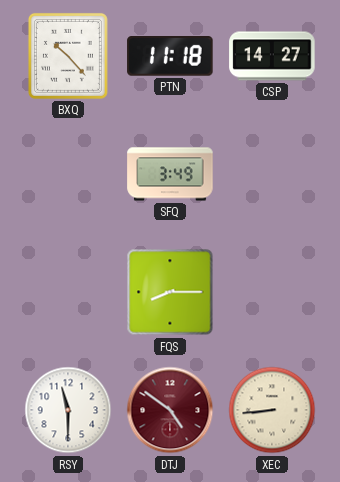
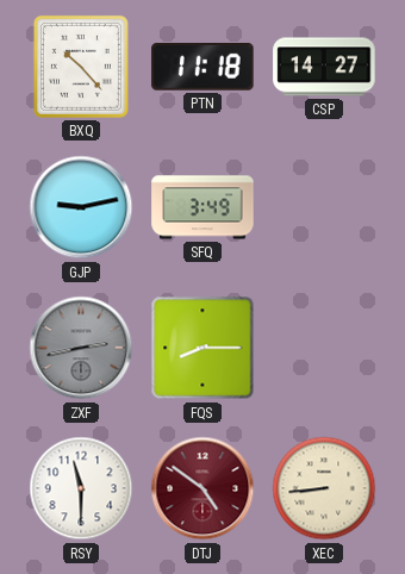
GJP: none -> 9:13 (81, 207)
ZXF: none -> 2:43 (81, 348)
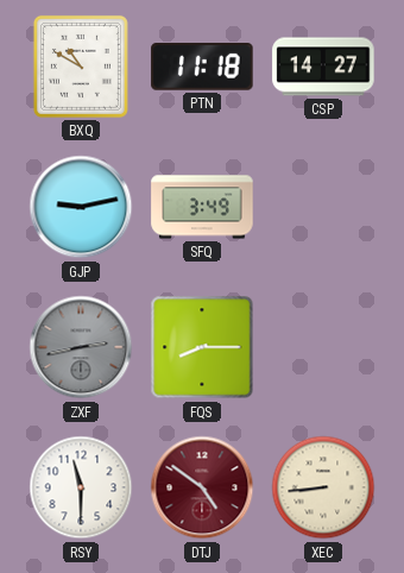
BXQ: 10:23 -> 10:50 (81, 67)
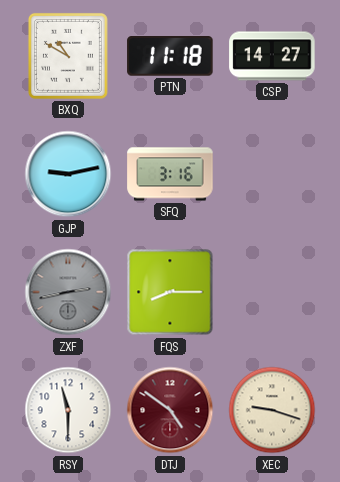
SFQ: 3:49 -> 3:16 (170, 174)
XEC: 8:44 -> 9:18 (272, 410)
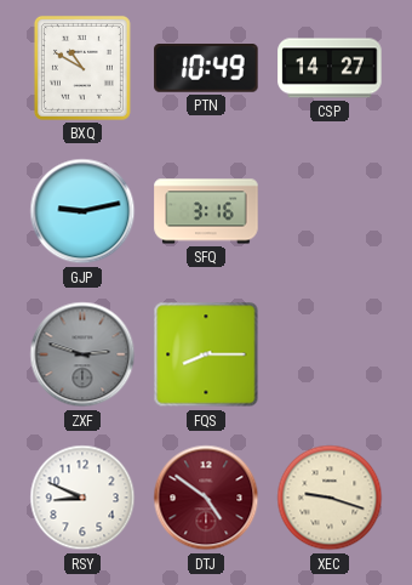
PTN: 11:18 -> 10:49 (206, 69)
ZXF: 2:43 -> 2:48 (82, 354)
RSY: 11:30 -> 8:49 (82, 498)
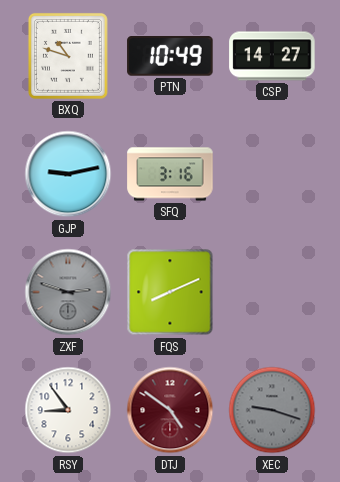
BXQ: 10:50 -> 10:48 (68, 56)
FQS: 8:15 -> 8:11 (170, 292)
RSY: 8:49 -> 8:54 (68, 410)
XEC dial: cream -> grey (272, 410)
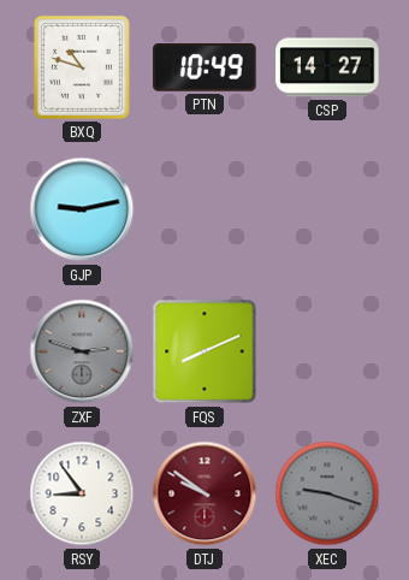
SFQ: 3:16 -> none (170, 174)
DTJ: 4:51 -> 9:51 (204, 493)
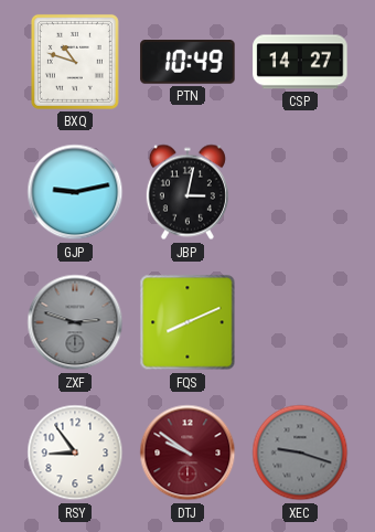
JBP: none -> 3:02 (187, 192)
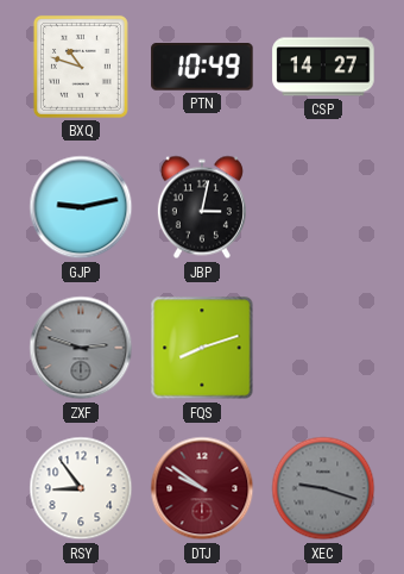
FQS: 8:11 -> 8:12 (202, 348)
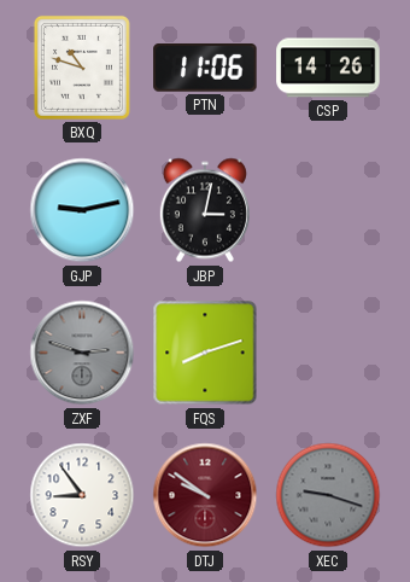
PTN: 10:49 -> 11:06 (205, 69)
CSP: 14:27 -> 14:26 (328, 68)
